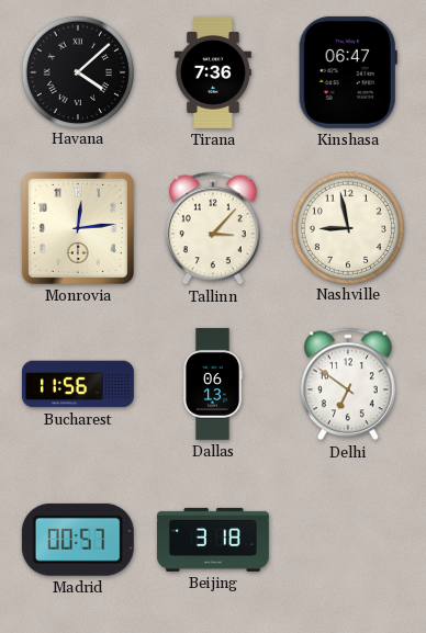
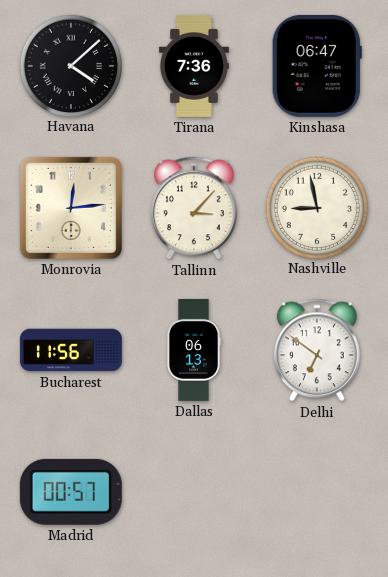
Beijing: 3:18 -> none (213, 540)
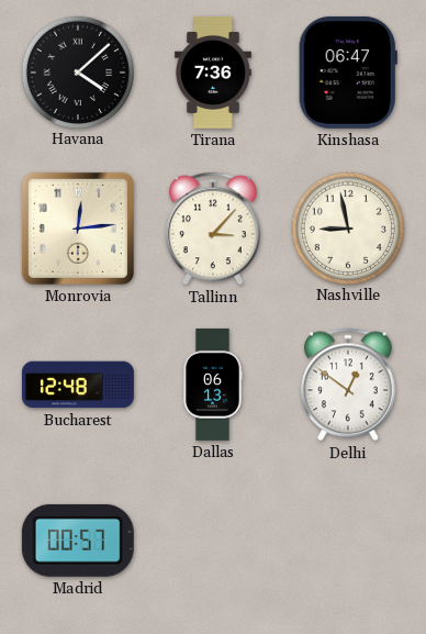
Bucharest: 11:56 -> 12:48 (78, 385)
Delhi: 6:51 -> 12:51 (348, 385)
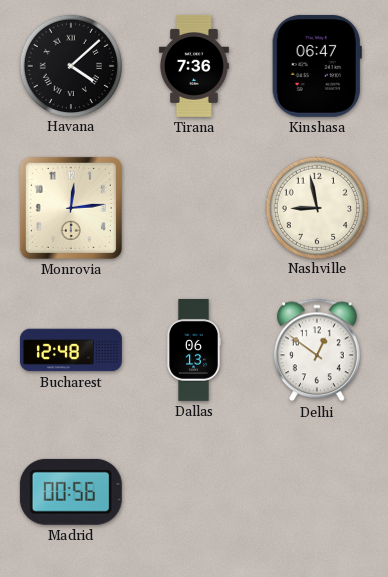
Tallinn: 3:07 -> none (213, 229)
Madrid: 00:57 -> 00:56 (71, 492)
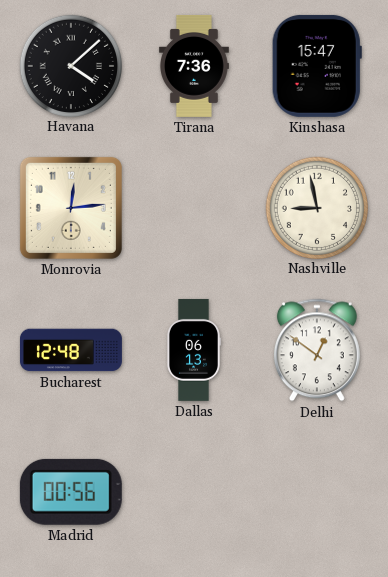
Kinshasa: 06:47 -> 15:47 (317, 66)
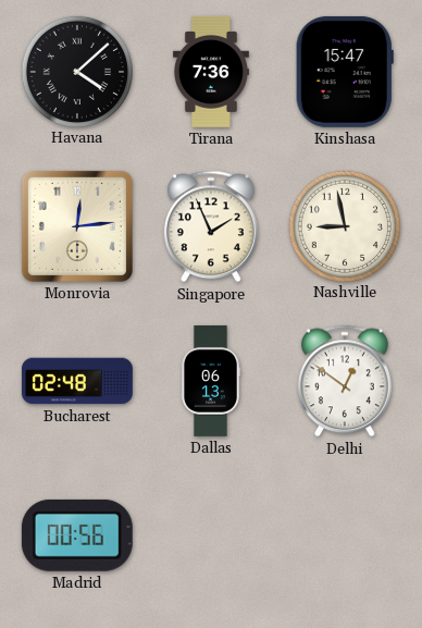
Singapore: none -> 1:56 (211, 226)
Bucharest: 12:48 -> 02:48 (77, 381)
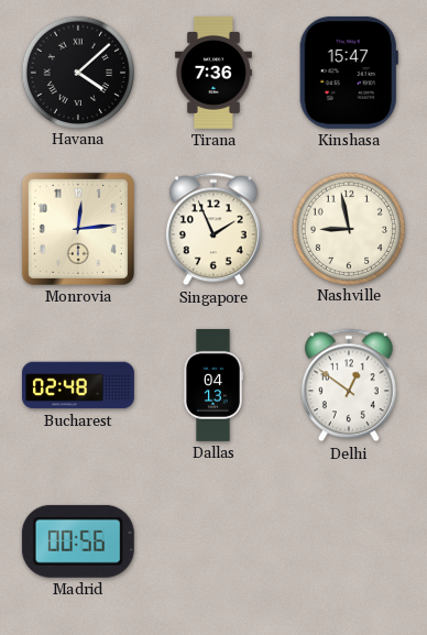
Dallas: 06:13 -> 04:13 (214, 385)
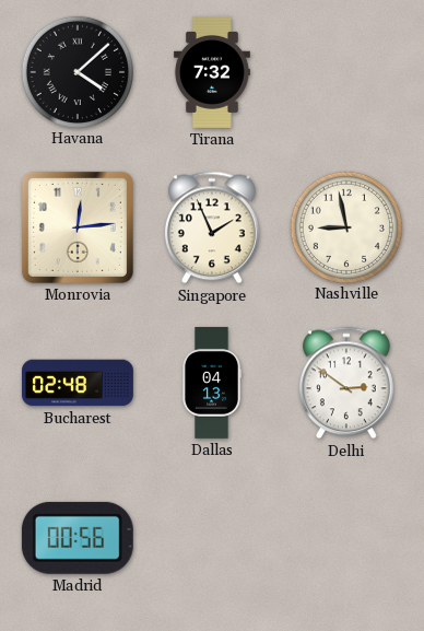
Tirana: 7:36 -> 7:32 (212, 72)
Kinshasa: 15:47 -> none (349, 73)
Delhi: 12:51 -> 2:51 (346, 383)
